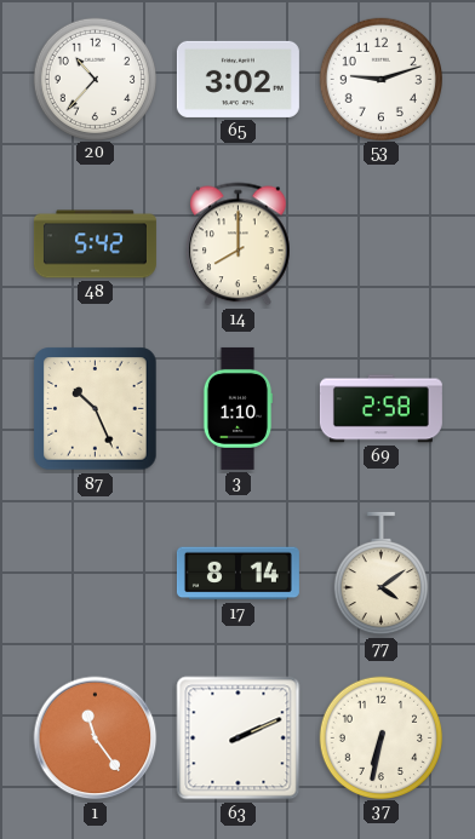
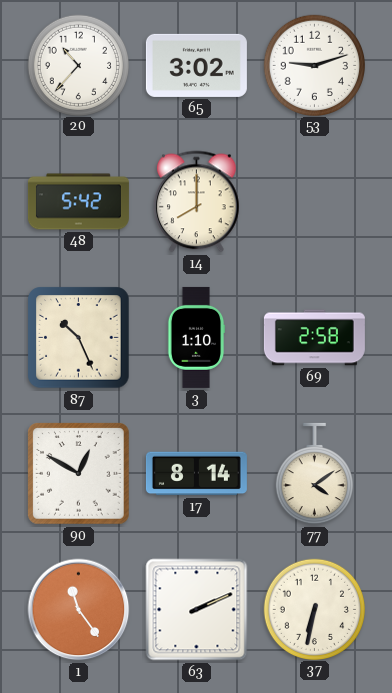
90: none -> 12:50 (79, 474)
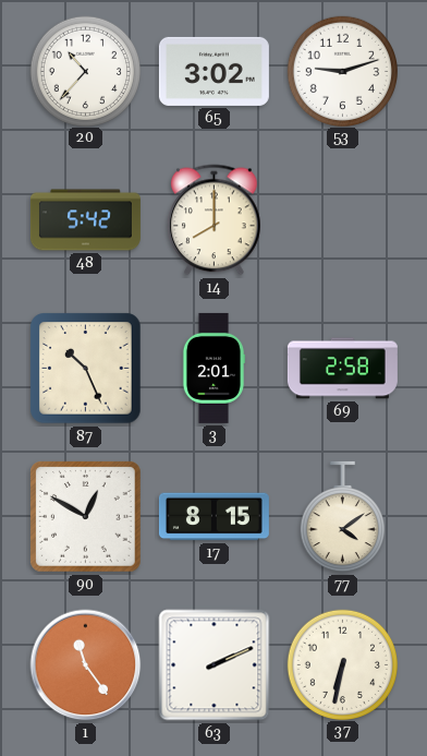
3: 1:10 -> 2:01 (213, 368)
17: 8:14 -> 8:15 (213, 517)
